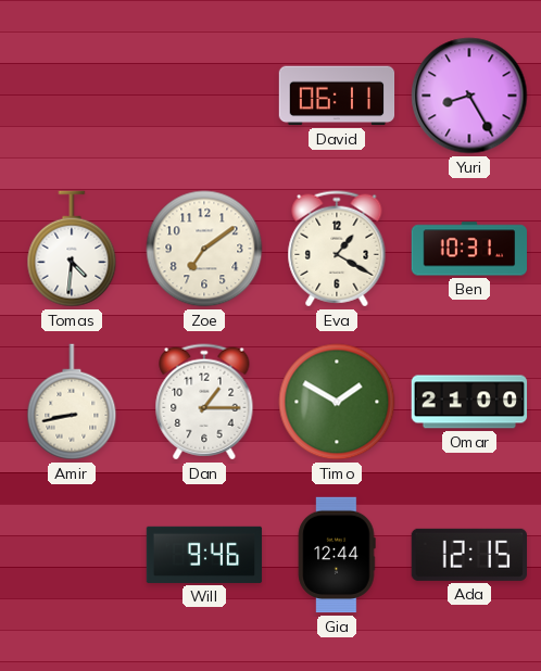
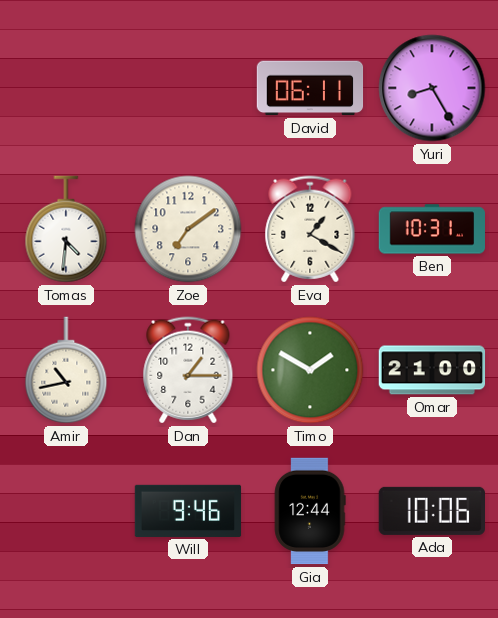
Amir: 8:43 -> 10:43 (66, 370)
Ada: 12:15 -> 10:06 (431, 511)
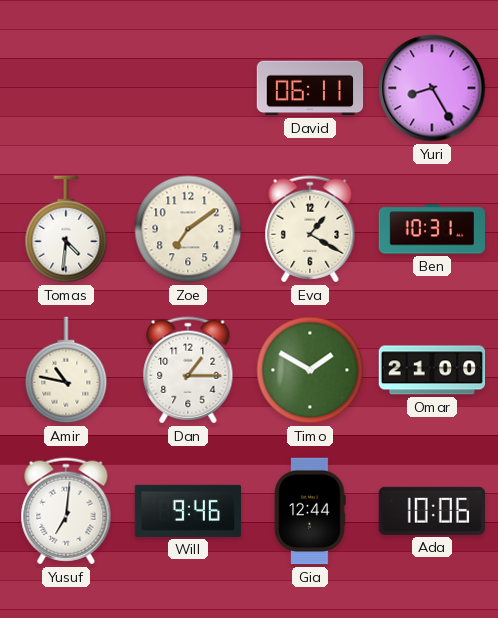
Amir: 10:43 -> 10:47 (66, 370)
Yusuf: none -> 7:01 (66, 511)
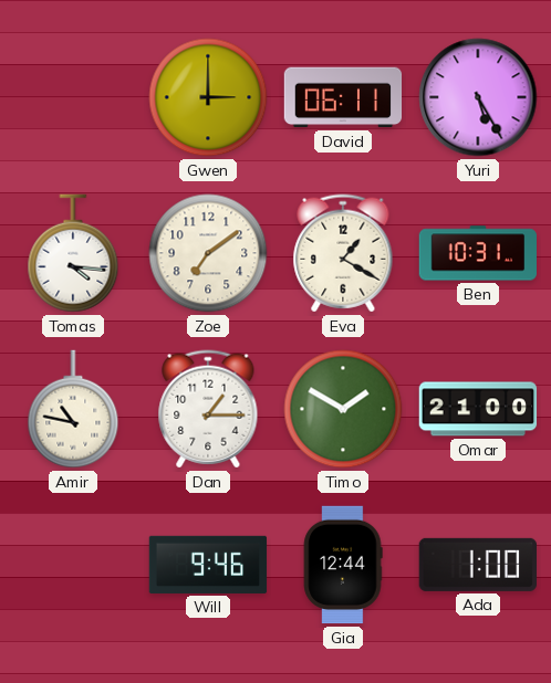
Gwen: none -> 3:00 (208, 97)
Yuri: 8:25 -> 5:25 (478, 97)
Tomas: 4:31 -> 4:16 (73, 253)
Yusuf: 7:01 -> none (66, 511)
Ada: 10:06 -> 1:00 (477, 565)
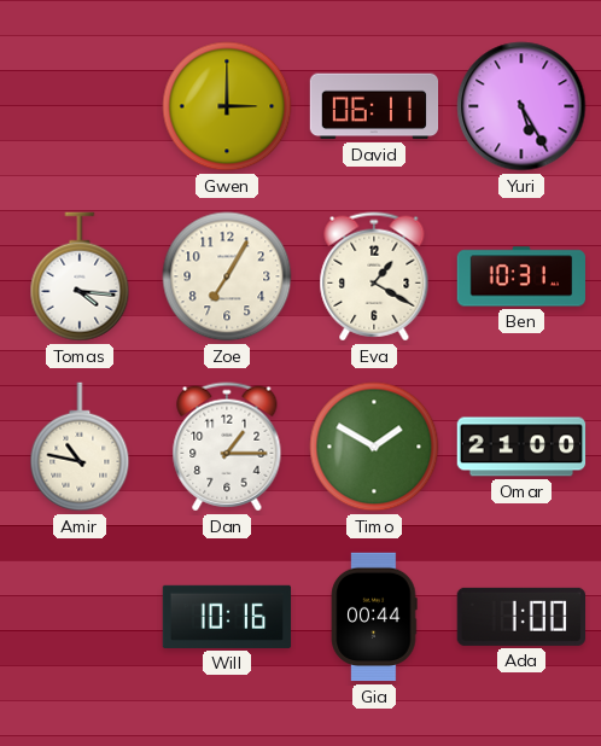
Zoe: 7:09 -> 7:05 (227, 276)
Will: 9:46 -> 10:16 (227, 617)
Gia: 12:44 -> 00:44 (374, 617)
